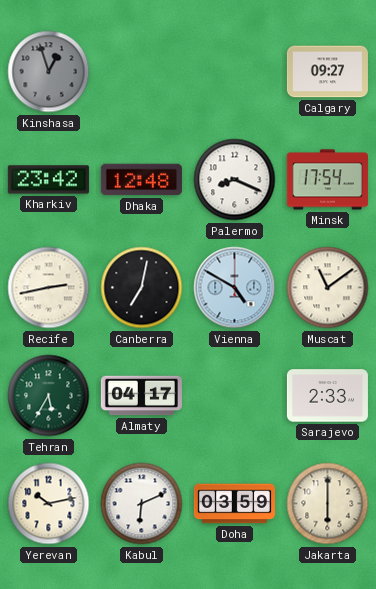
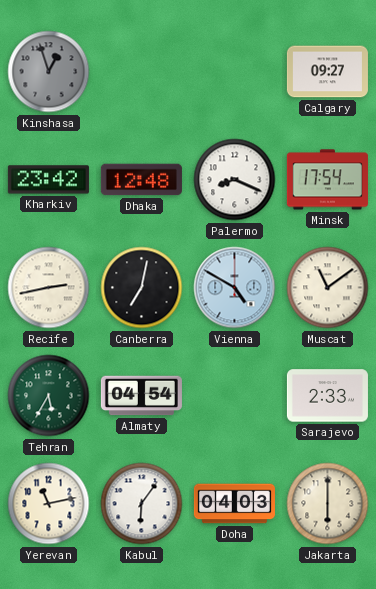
Almaty: 04:17 -> 04:54 (141, 396)
Yerevan: 10:13 -> 11:13 (49, 504)
Kabul: 6:11 -> 6:06 (142, 504)
Doha: 03:59 -> 04:03 (234, 504)
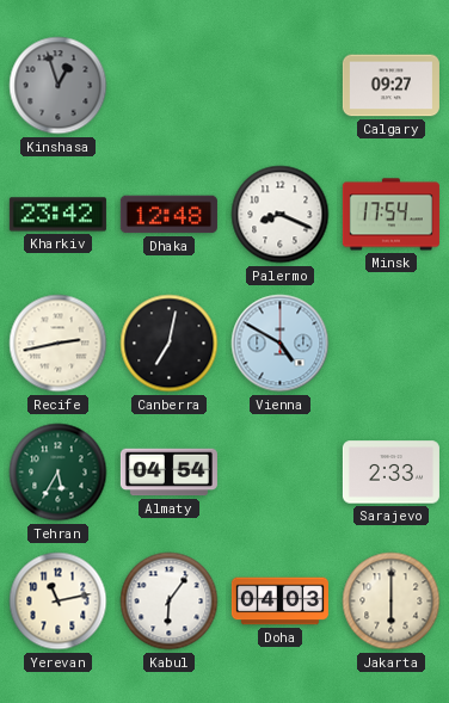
Muscat: 11:09 -> none (328, 288)
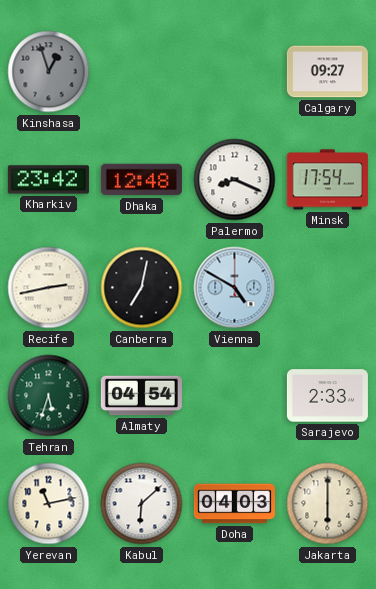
Tehran: 5:35 -> 5:33 (49, 396)
Kabul: 6:06 -> 6:08 (142, 504)
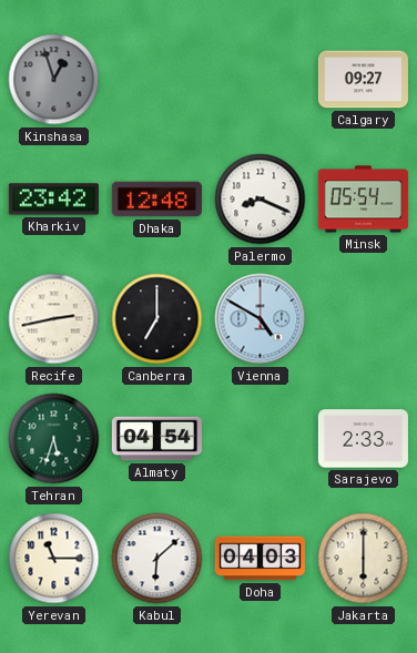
Minsk: 17:54 -> 05:54 (363, 200)
Canberra: 7:02 -> 7:00 (157, 319)
Yerevan: 11:13 -> 11:15 (54, 559)
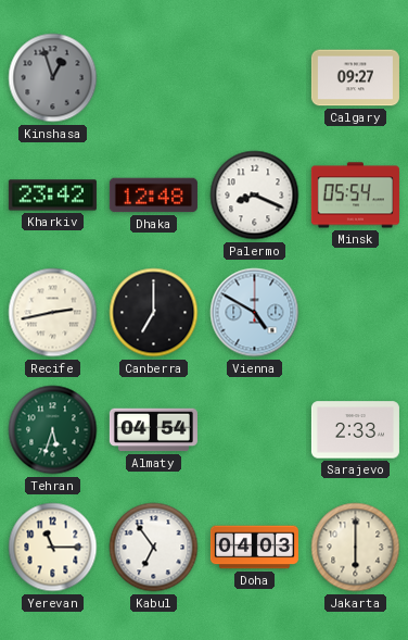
Kabul: 6:08 -> 6:54 (154, 548)
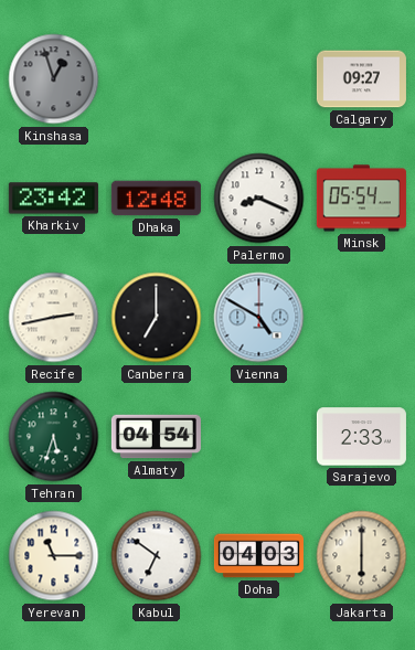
Kabul: 6:54 -> 6:51 (157, 556)
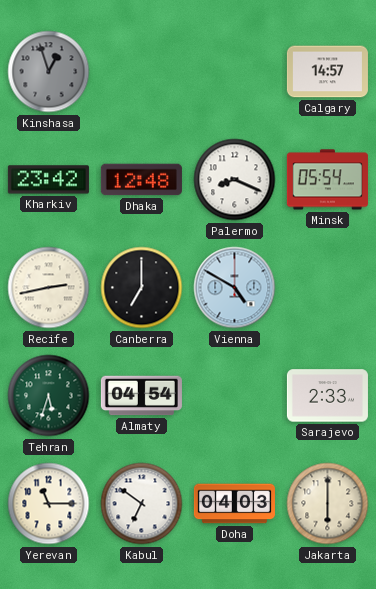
Calgary: 09:27 -> 14:57 (327, 72)
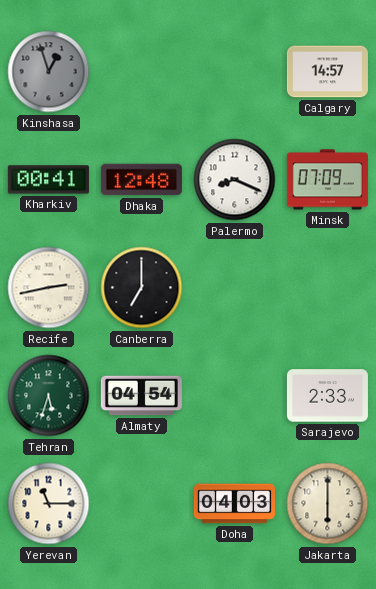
Kharkiv: 23:42 -> 00:41 (48, 180)
Minsk: 05:54 -> 07:09 (327, 180)
Vienna: 4:50 -> none (235, 288)
Kabul: 6:51 -> none (142, 504)
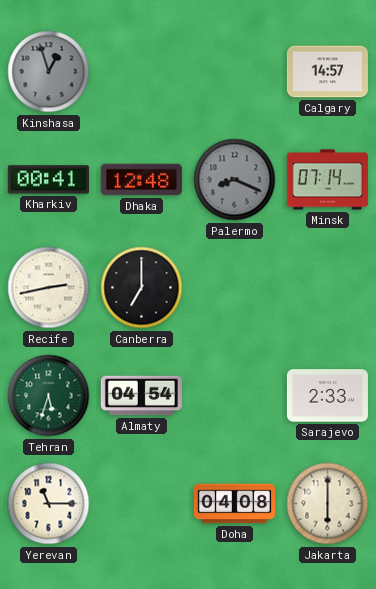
Palermo dial: white -> grey (235, 180)
Minsk: 07:09 -> 07:14 (327, 180)
Doha: 04:03 -> 04:08 (234, 504)
